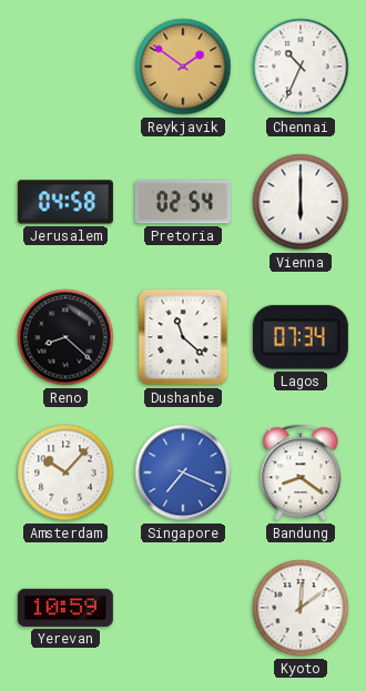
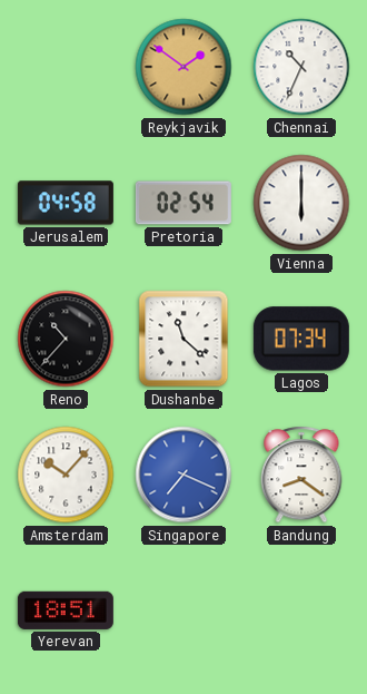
Reno: 8:22 -> 10:37 (66, 339)
Yerevan: 10:59 -> 18:51 (66, 610)
Kyoto: 12:09 -> none (301, 608)
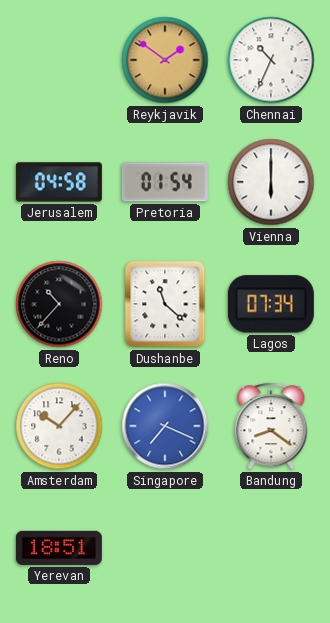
Pretoria: 02:54 -> 01:54 (165, 182)
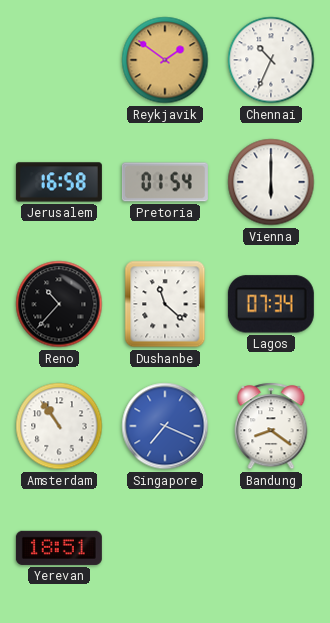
Jerusalem: 04:58 -> 16:58 (59, 182)
Amsterdam: 10:07 -> 10:54 (59, 426)
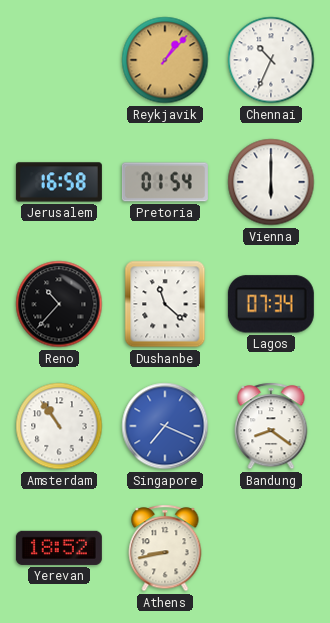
Reykjavik: 1:51 -> 1:07 (165, 60)
Yerevan: 18:51 -> 18:52 (59, 548)
Athens: none -> 8:43 (165, 548)
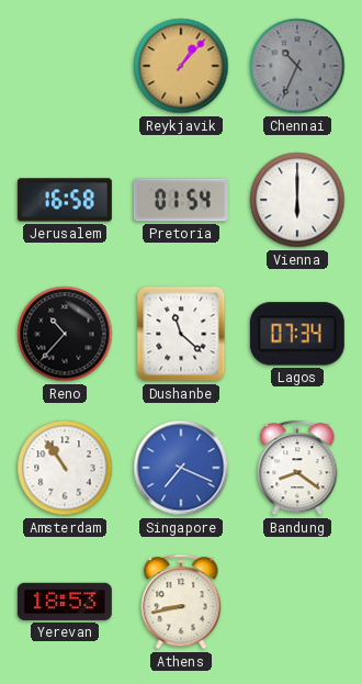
Chennai dial: white -> grey (297, 66)
Yerevan: 18:52 -> 18:53 (65, 602)
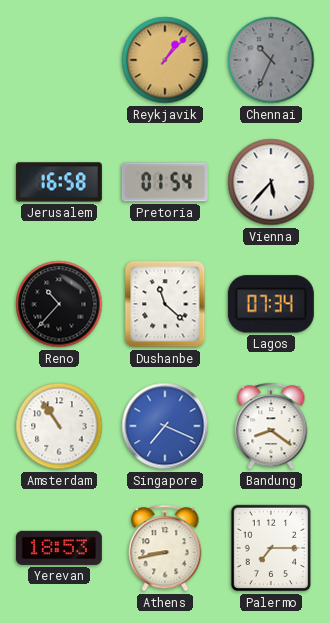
Vienna: 6:00 -> 5:37 (271, 182)
Palermo: none -> 7:15 (270, 548)
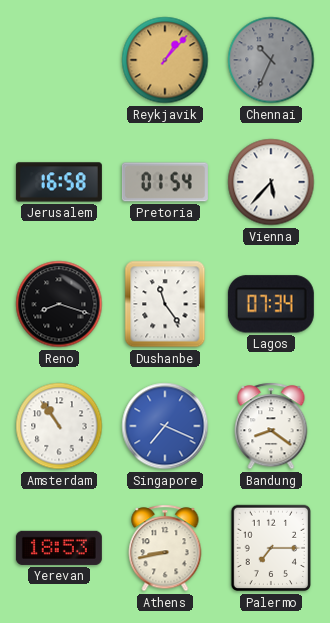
Reno: 10:37 -> 8:18 (59, 304)
Dushanbe: 11:22 -> 11:24 (165, 304)
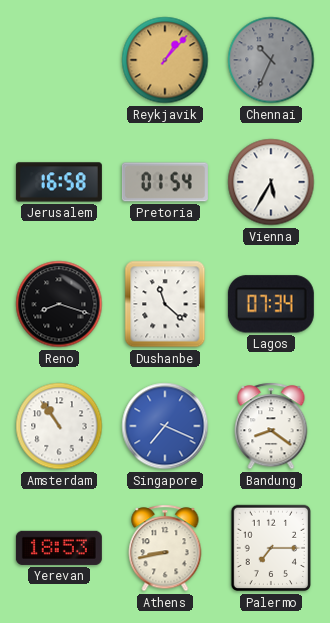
Vienna: 5:37 -> 5:35 (271, 182)
Dushanbe: 11:24 -> 11:22 (165, 304)
